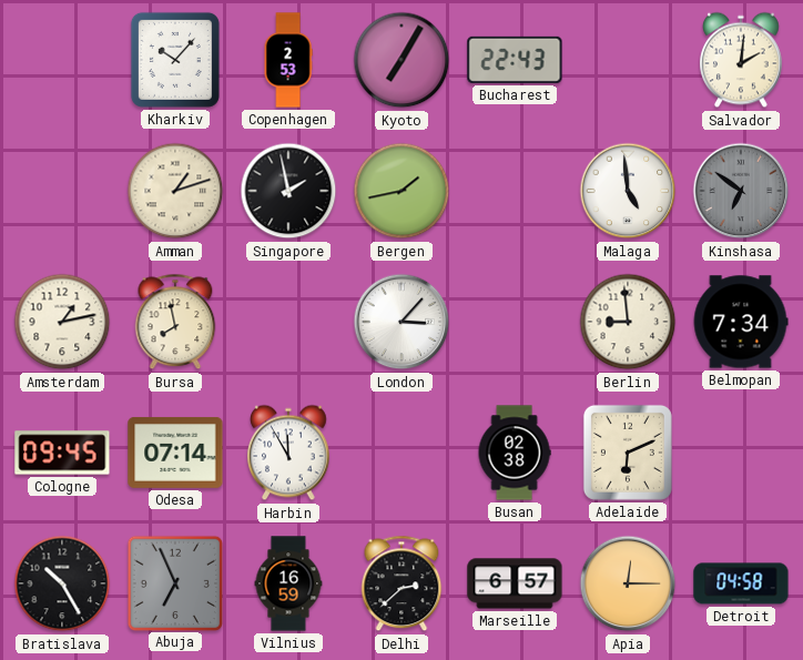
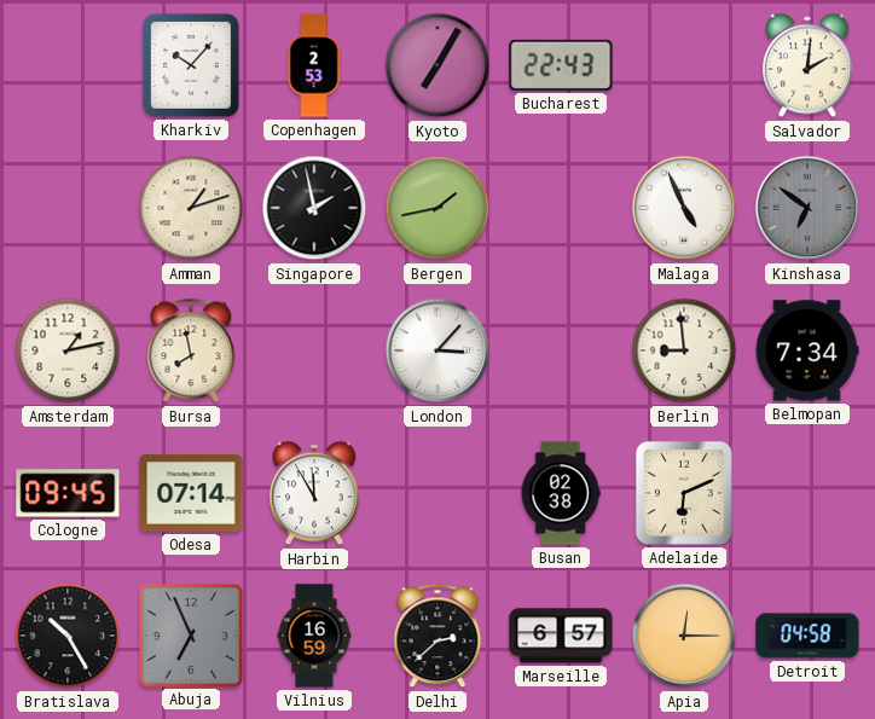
Malaga: 4:59 -> 4:56 (684, 208)
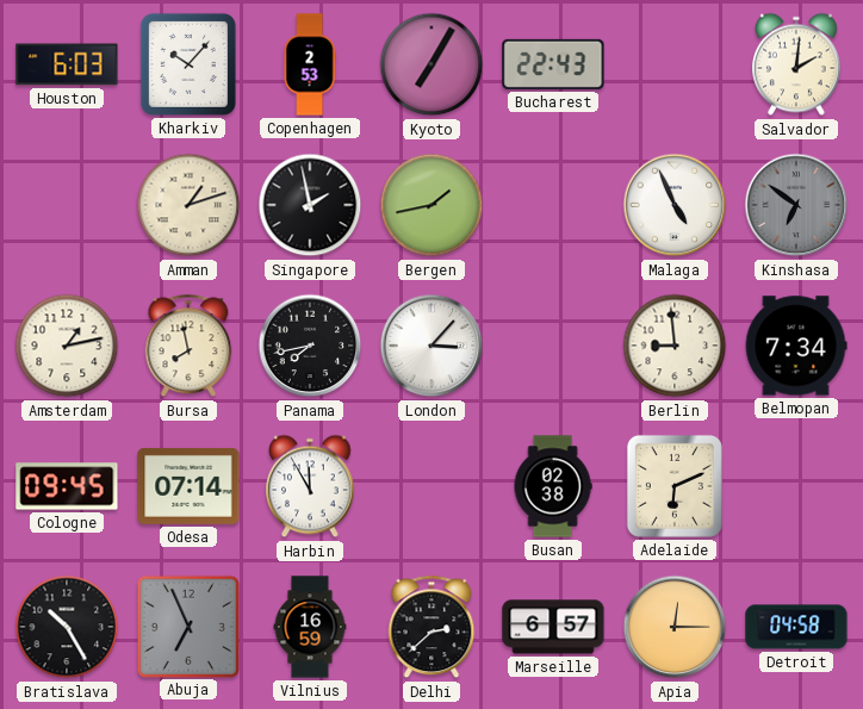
Houston: none -> 6:03 (67, 64)
Panama: none -> 7:43 (310, 346)
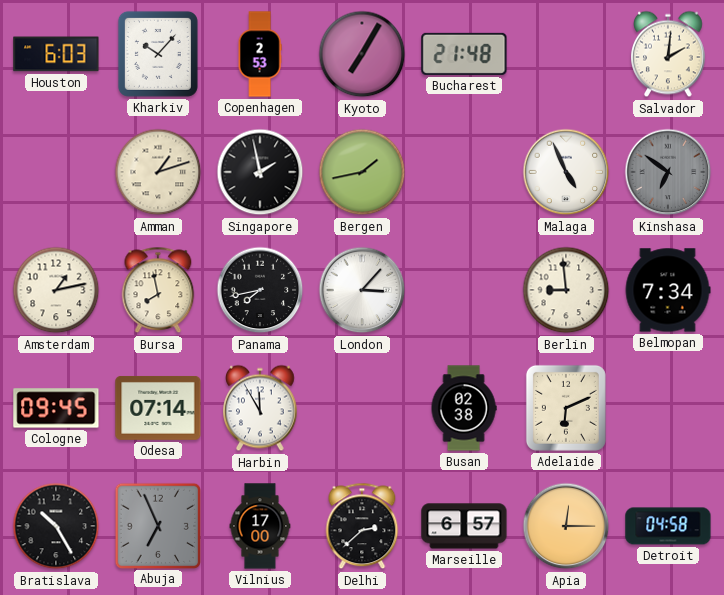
Bucharest: 22:43 -> 21:48 (464, 54)
Vilnius: 16:59 -> 17:00 (260, 526)
